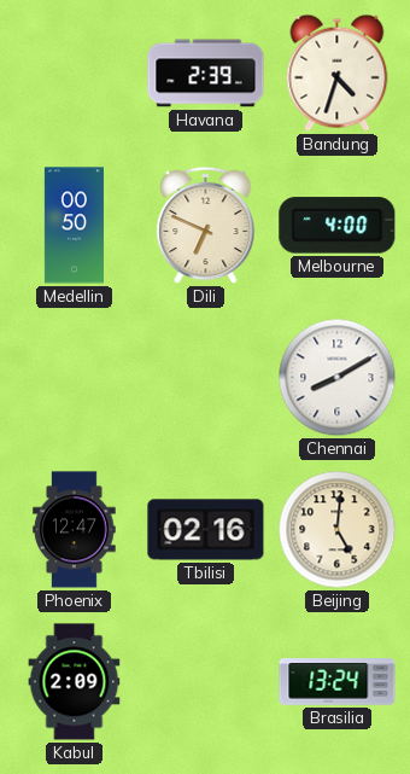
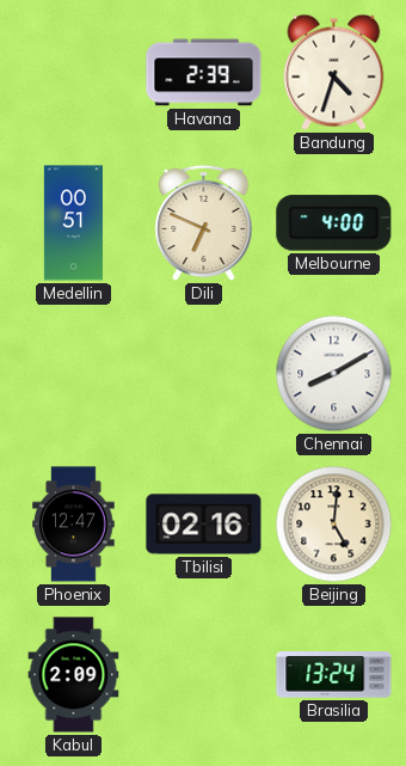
Medellin: 00:50 -> 00:51 (73, 223)
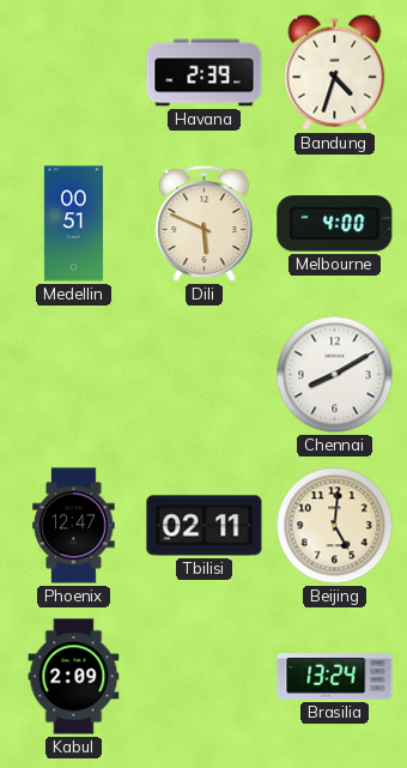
Dili: 6:49 -> 5:49 (205, 224)
Tbilisi: 02:16 -> 02:11 (205, 526)
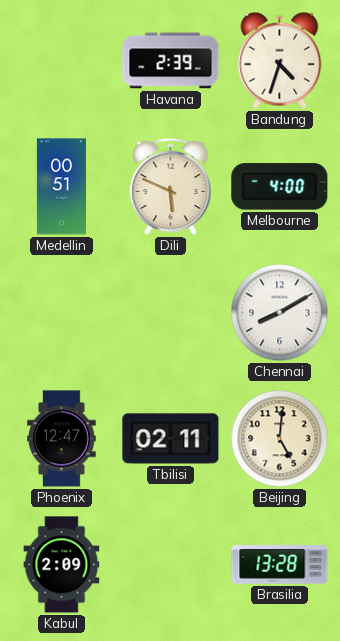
Brasilia: 13:24 -> 13:28 (280, 565)
